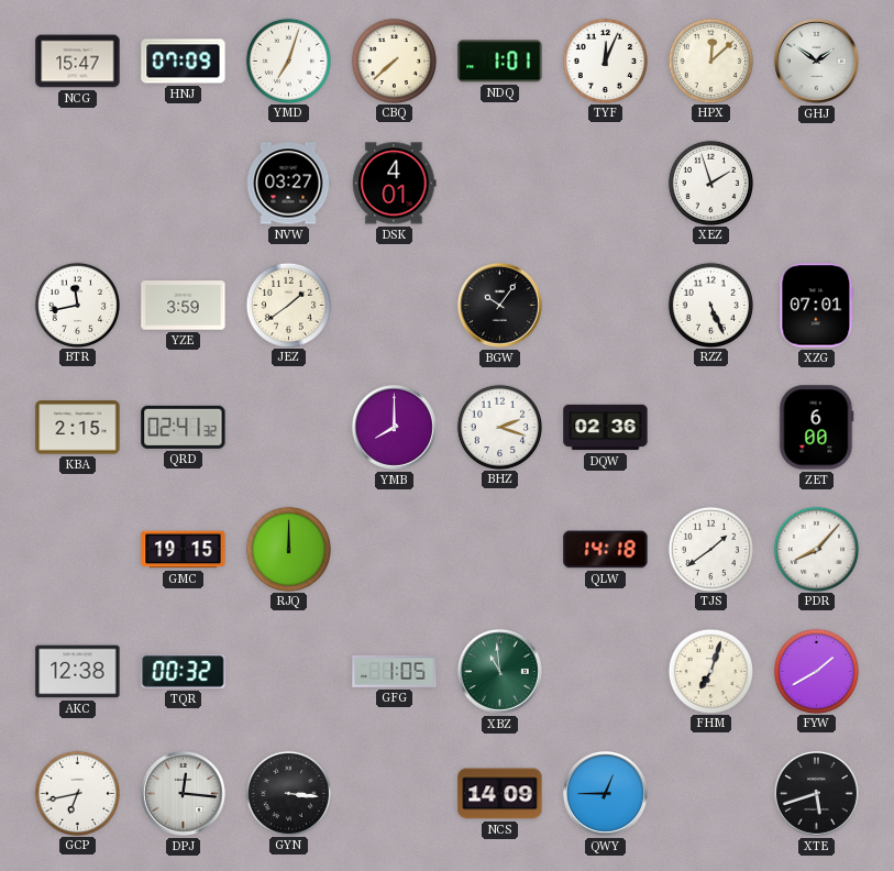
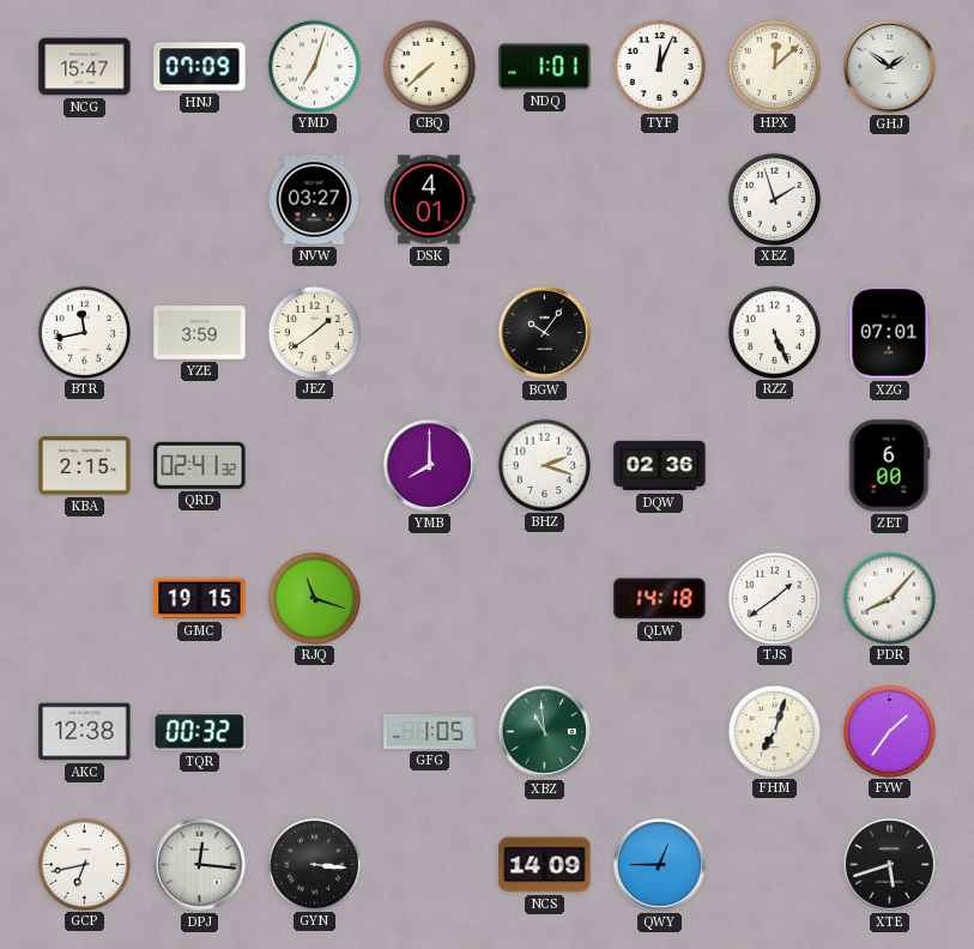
RJQ: 12:00 -> 11:18 (314, 598)
FYW: 1:40 -> 1:36 (889, 731)
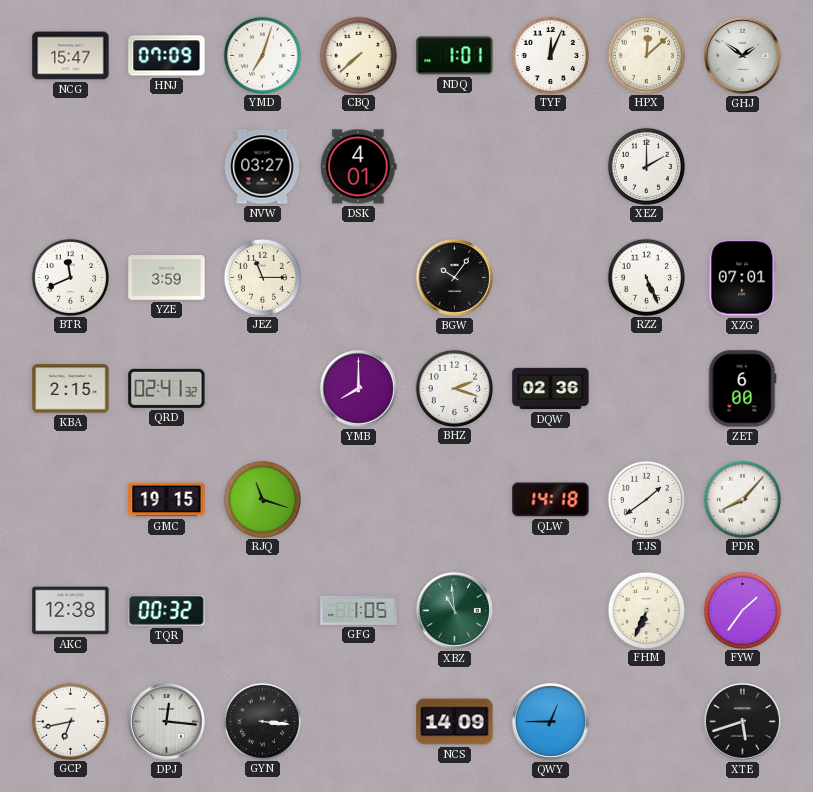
XEZ: 1:57 -> 2:00 (646, 166)
BTR: 11:43 -> 11:41 (70, 277)
JEZ: 1:39 -> 11:15 (262, 277)
FHM: 7:03 -> 6:34 (646, 610)
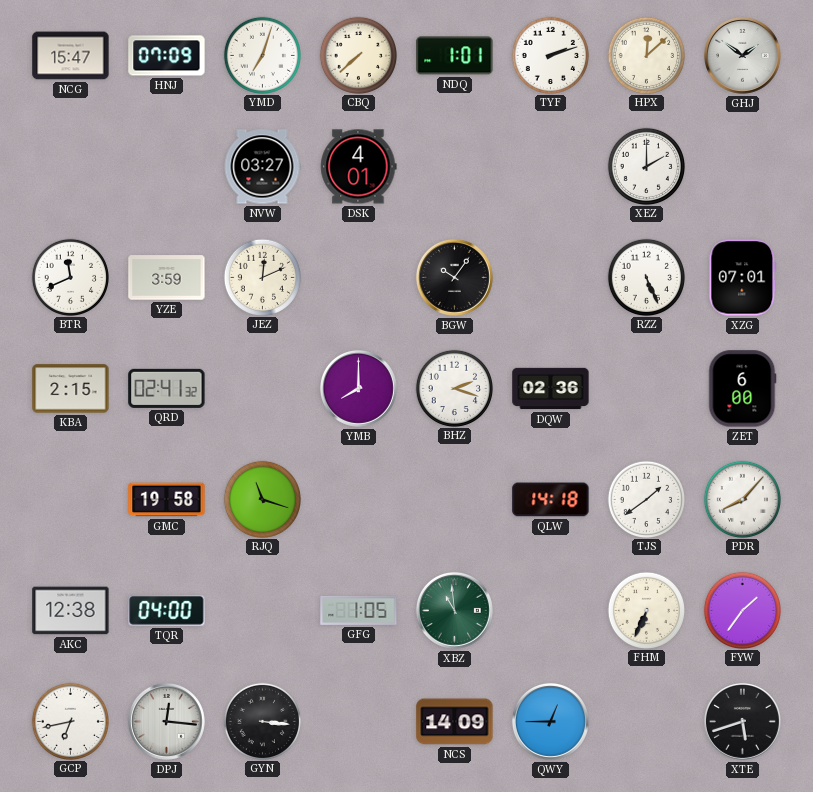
TYF: 12:04 -> 2:12 (550, 55)
JEZ: 11:15 -> 12:11 (262, 277)
GMC: 19:15 -> 19:58 (167, 500)
TQR: 00:32 -> 04:00 (167, 611)
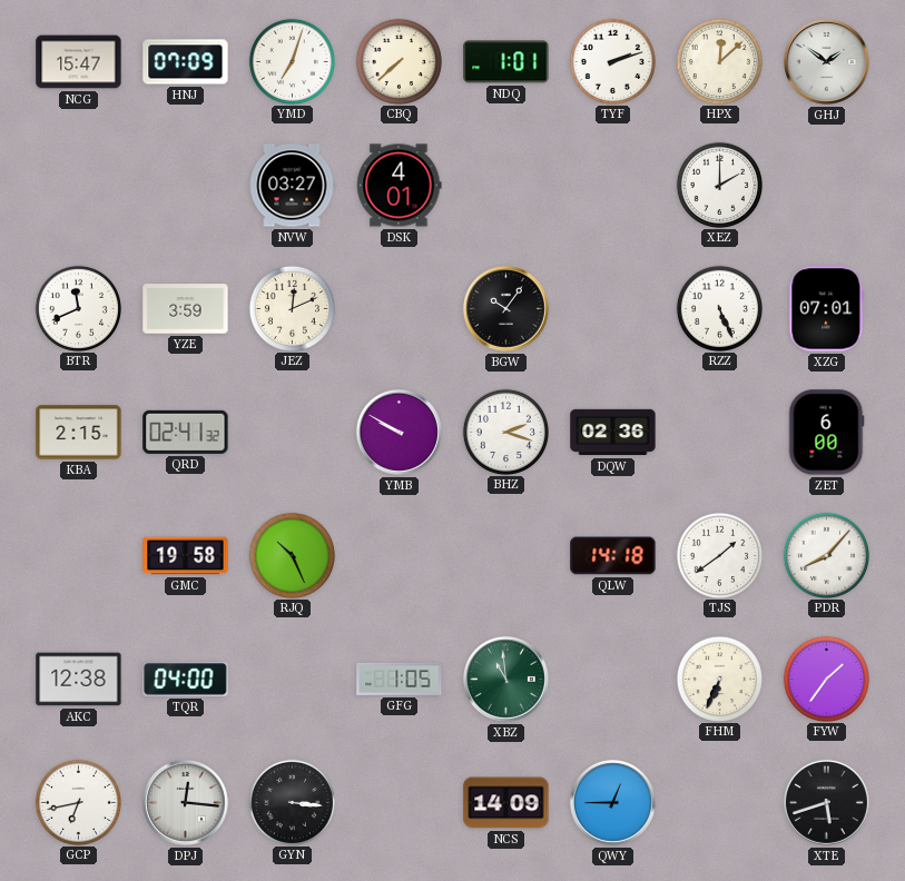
YMB: 8:00 -> 9:50 (399, 432)
RJQ: 11:18 -> 10:26 (292, 555)
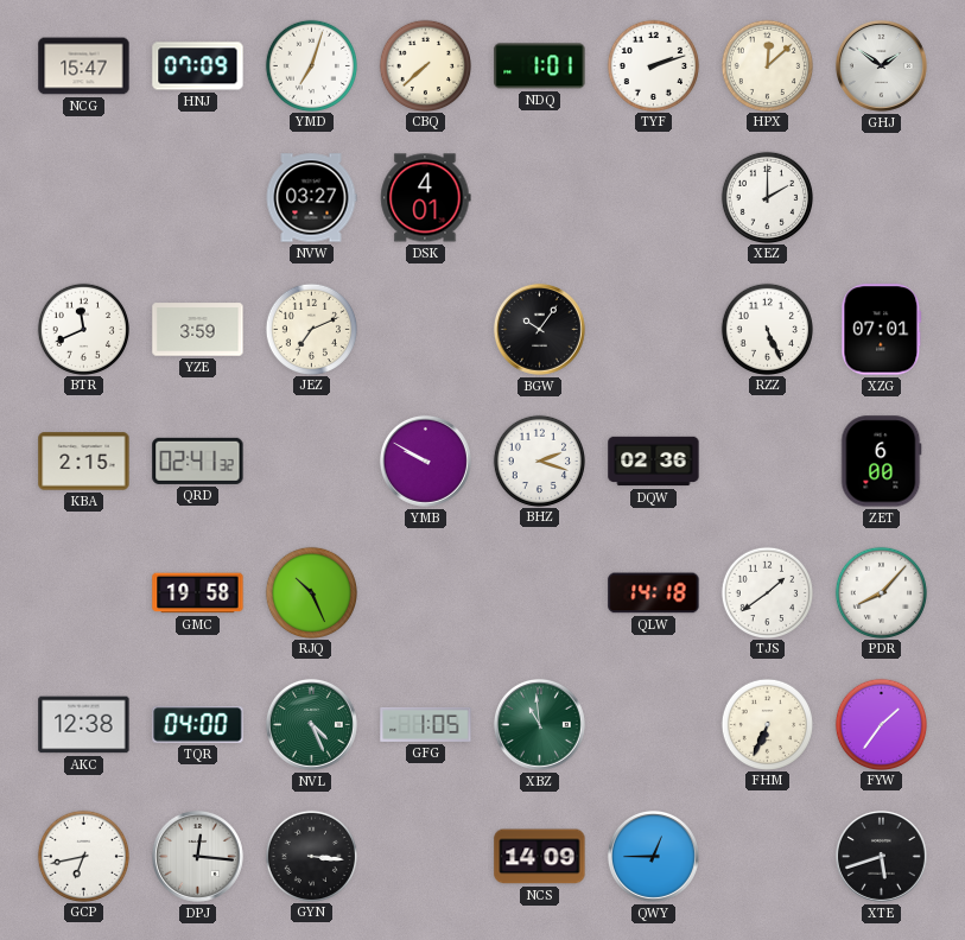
JEZ: 12:11 -> 7:11 (311, 329)
NVL: none -> 4:26 (311, 724)
